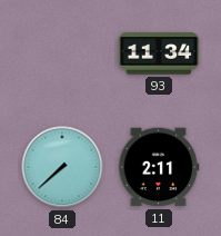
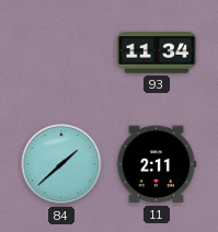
84: 7:38 -> 1:38 (61, 164)
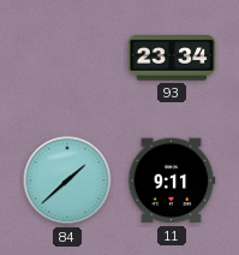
93: 11:34 -> 23:34 (172, 58)
11: 2:11 -> 9:11 (172, 180)
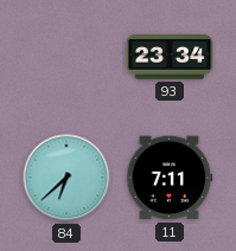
84: 1:38 -> 6:38 (66, 178)
11: 9:11 -> 7:11 (170, 178)
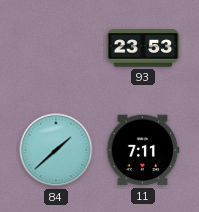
93: 23:34 -> 23:53 (143, 48)
84: 6:38 -> 1:38 (56, 150)
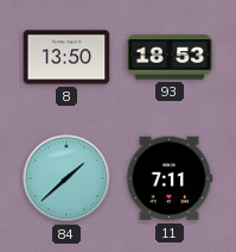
8: none -> 13:50 (66, 57)
93: 23:53 -> 18:53 (170, 57)
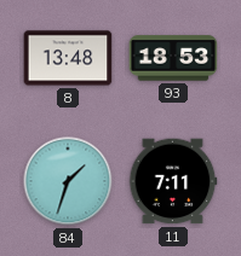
8: 13:50 -> 13:48 (68, 58)
84: 1:38 -> 1:33 (68, 181)
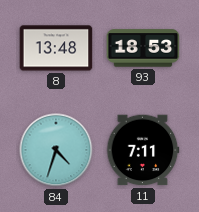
84: 1:33 -> 4:33 (56, 150)
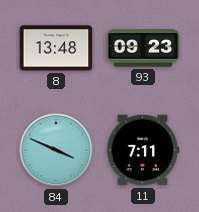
93: 18:53 -> 09:23 (143, 48)
84: 4:33 -> 3:49 (56, 150)
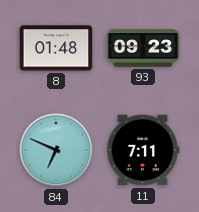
8: 13:48 -> 01:48 (56, 48)
84: 3:49 -> 6:49 (56, 150)
